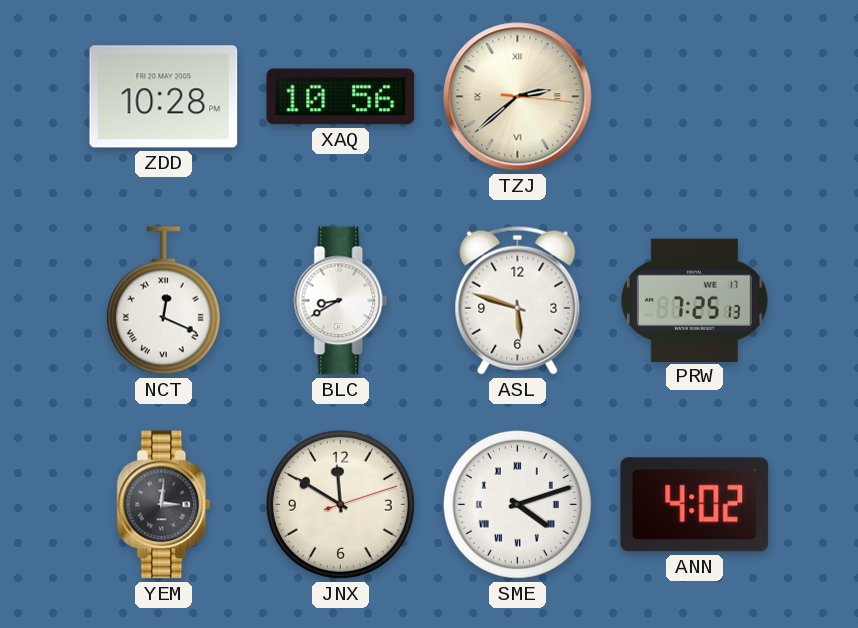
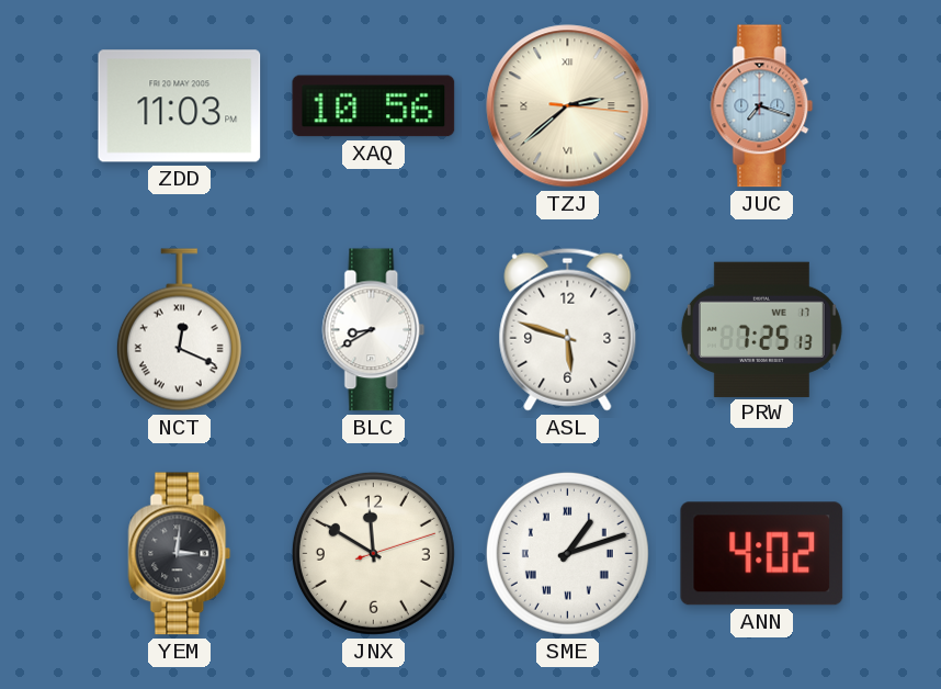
ZDD: 10:28 -> 11:03 (180, 106)
JUC: none -> 7:18 (762, 106)
SME: 4:12 -> 1:12 (567, 553)
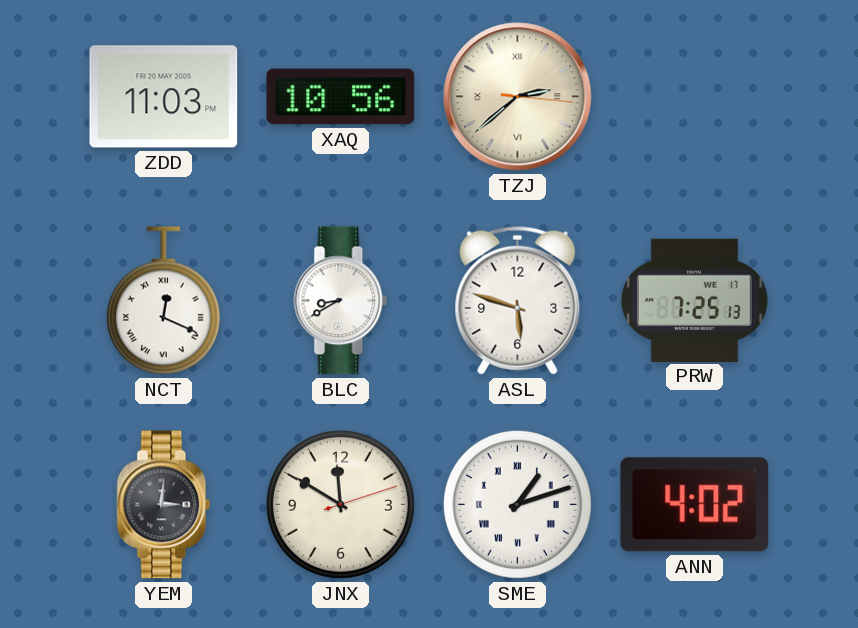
JUC: 7:18 -> none (762, 106)
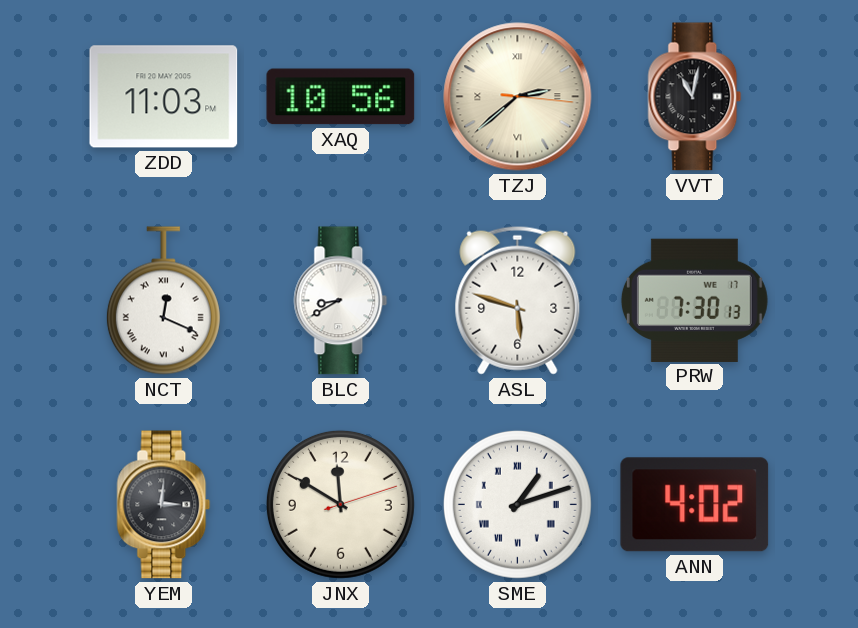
VVT: none -> 11:02 (695, 97)
PRW: 7:25 -> 7:30 (694, 300)
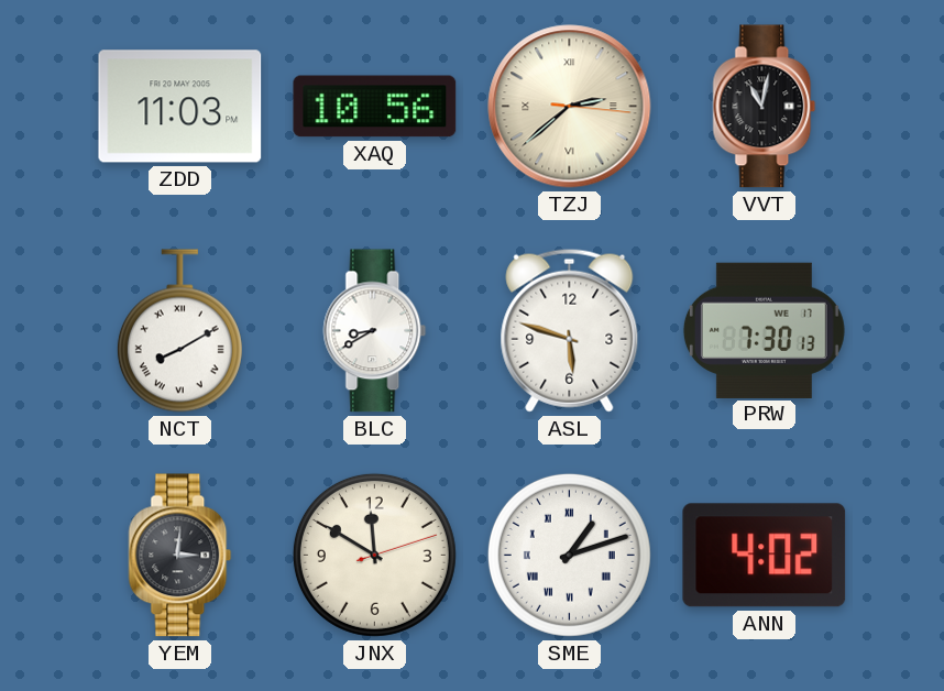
NCT: 12:19 -> 8:10 (179, 331)
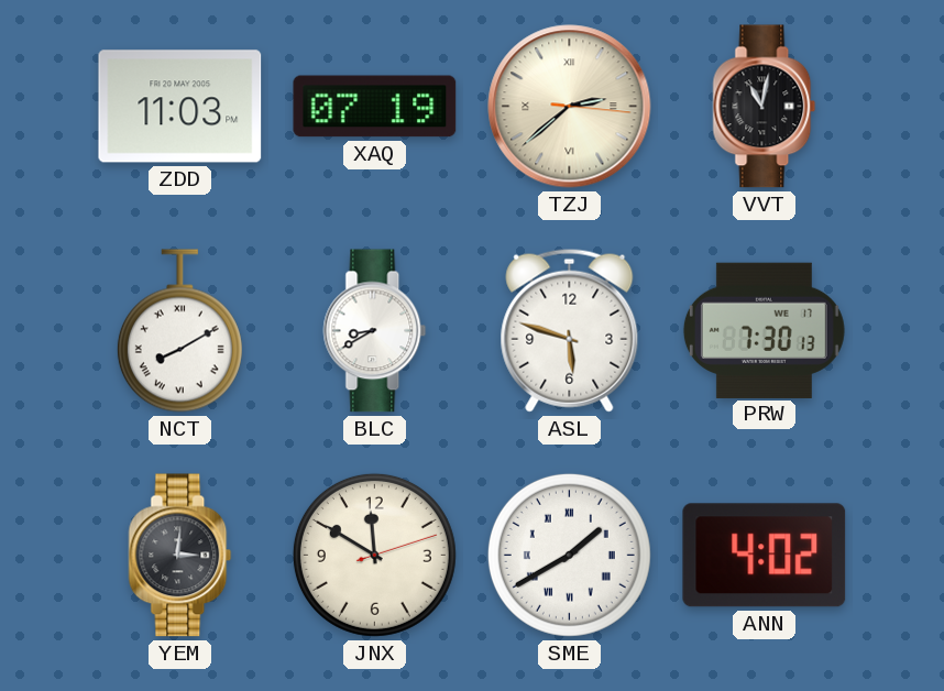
XAQ: 10:56 -> 07:19 (375, 107)
SME: 1:12 -> 1:40 (569, 555)
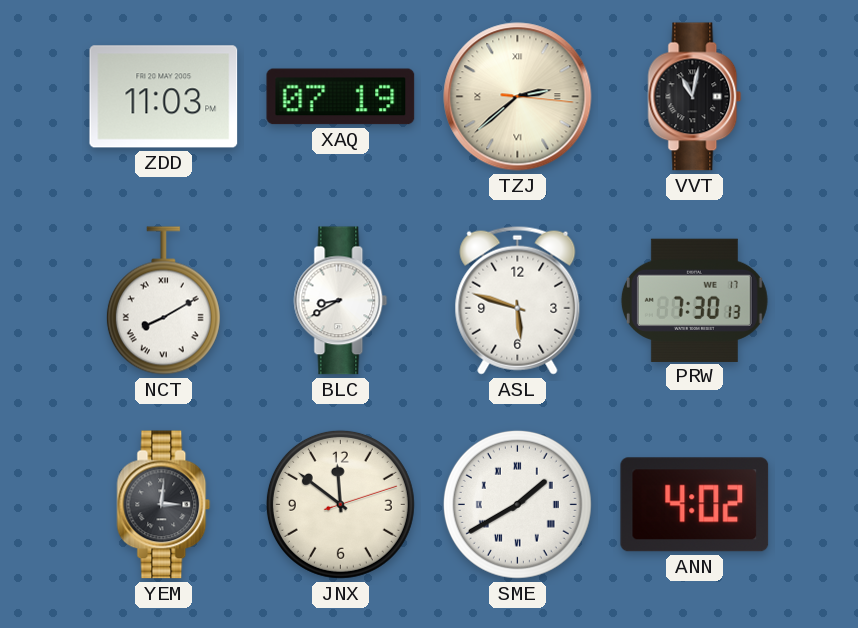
JNX: 11:50 -> 11:51 (340, 504)
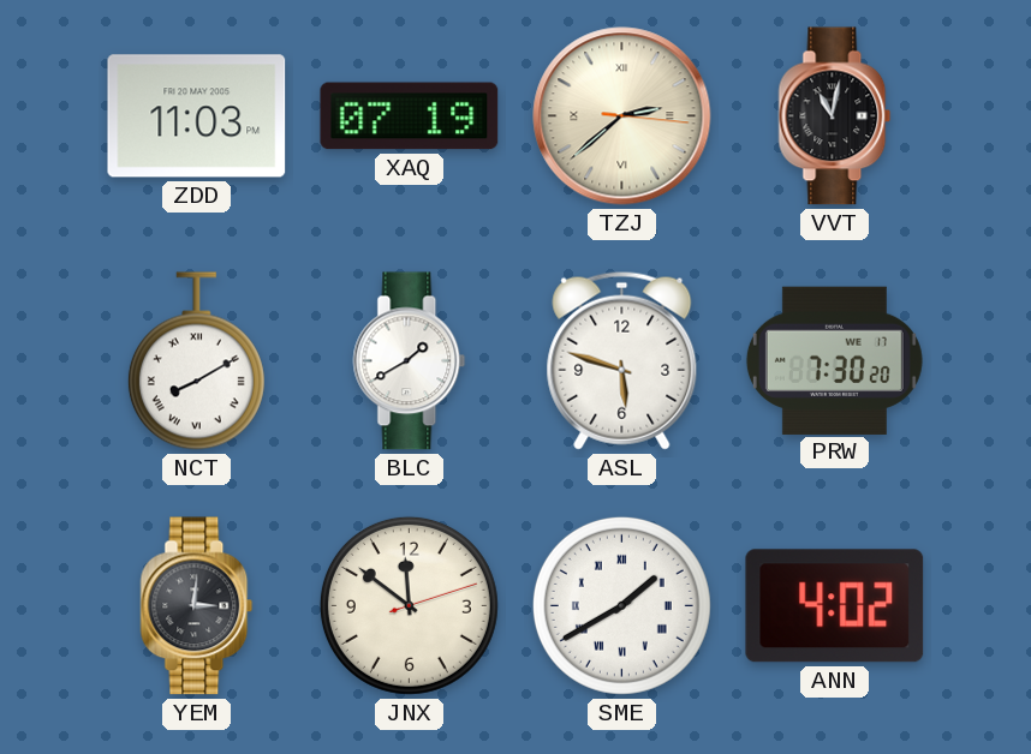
BLC: 8:40 -> 1:40 (410, 361)
PRW: 7:30:13 -> 7:30:20 (834, 360)
